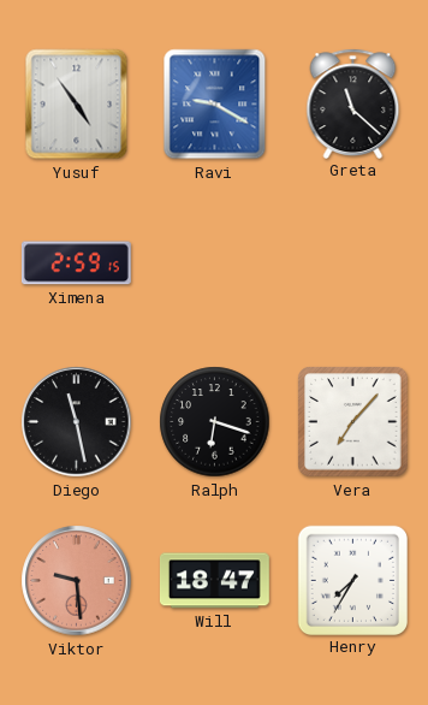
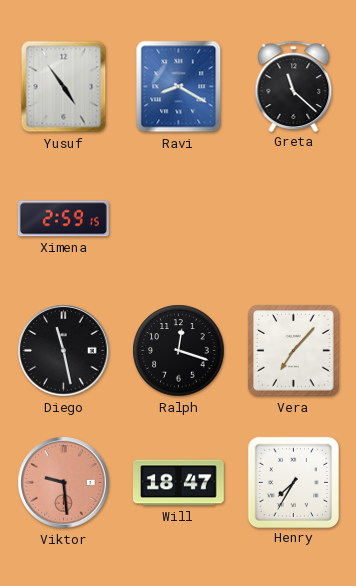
Ravi: 9:20 -> 8:20 (179, 87)
Ralph: 6:18 -> 12:18 (179, 351)
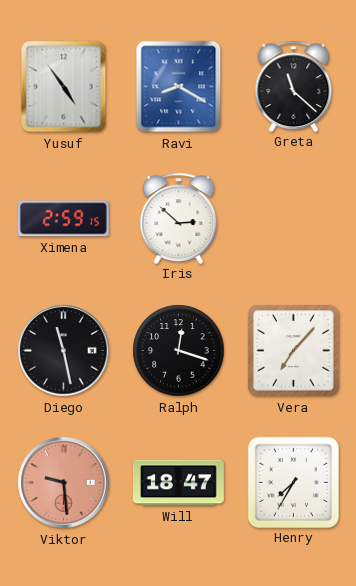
Iris: none -> 2:52 (179, 218)
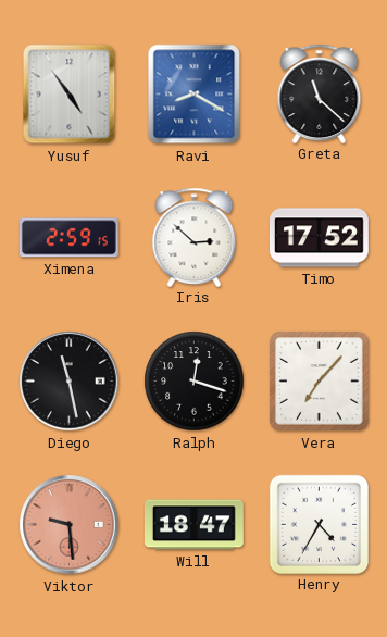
Timo: none -> 17:52 (319, 238)
Henry: 7:35 -> 4:35 (319, 524)
